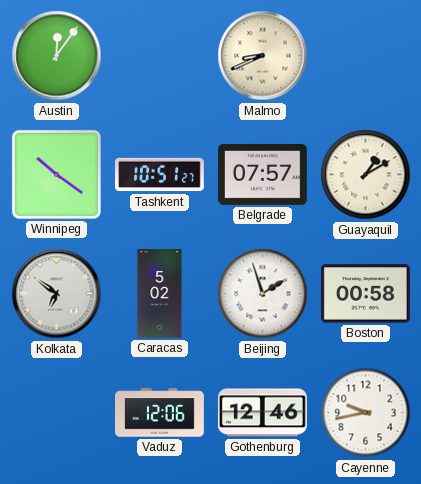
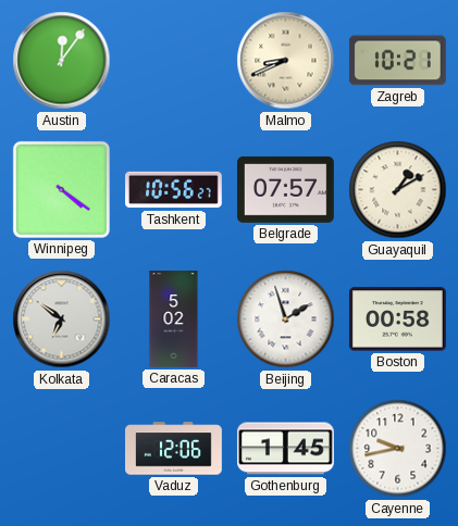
Zagreb: none -> 10:21 (397, 61)
Winnipeg: 10:21 -> 4:21 (61, 189)
Tashkent: 10:51 -> 10:56 (174, 190)
Gothenburg: 12:46 -> 1:45 (285, 449)
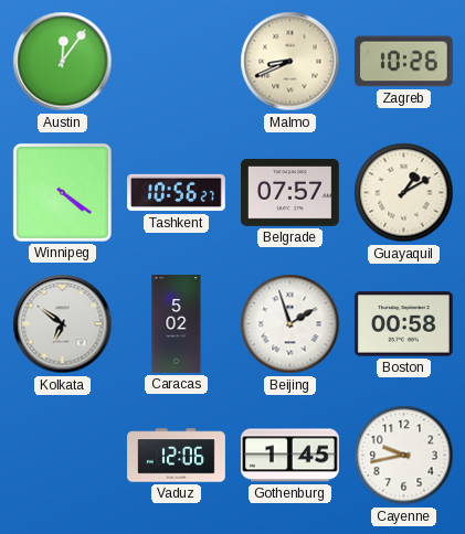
Zagreb: 10:21 -> 10:26 (403, 62)
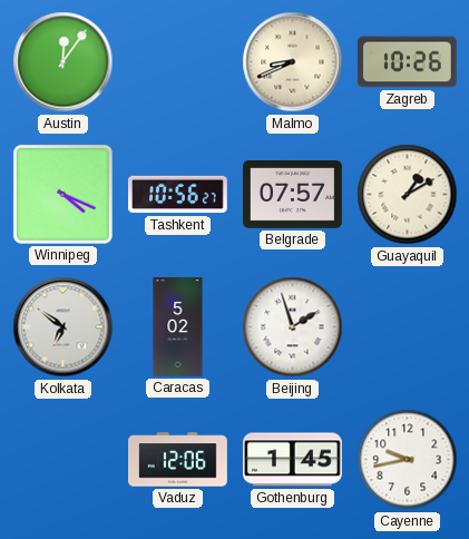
Winnipeg: 4:21 -> 4:19 (62, 194)
Boston: 00:58 -> none (404, 324)
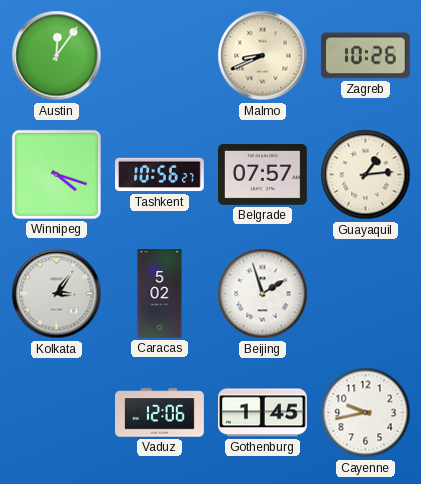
Winnipeg: 4:19 -> 4:18 (56, 174)
Guayaquil: 1:10 -> 1:14 (366, 175)
Kolkata: 6:51 -> 3:06 (57, 294)
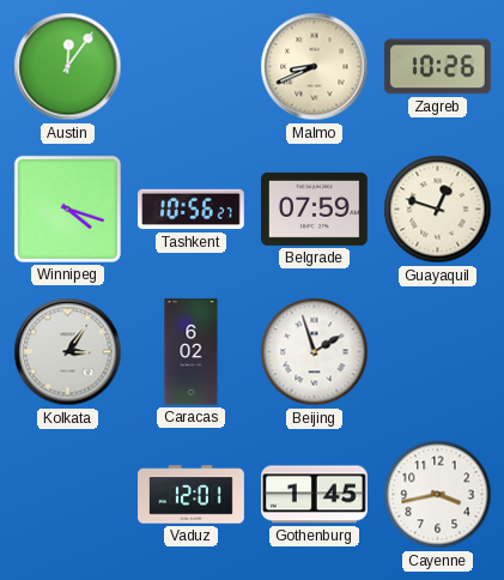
Belgrade: 07:57 -> 07:59 (315, 209)
Guayaquil: 1:14 -> 12:48 (438, 210)
Caracas: 5:02 -> 6:02 (192, 352)
Vaduz: 12:06 -> 12:01 (192, 495)
Cayenne: 9:43 -> 3:43 (438, 495)
